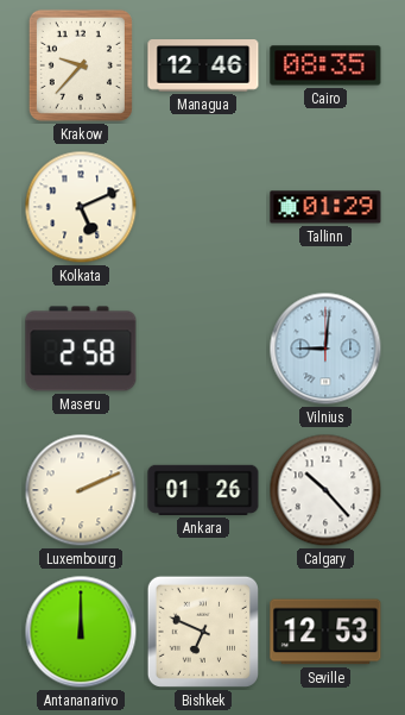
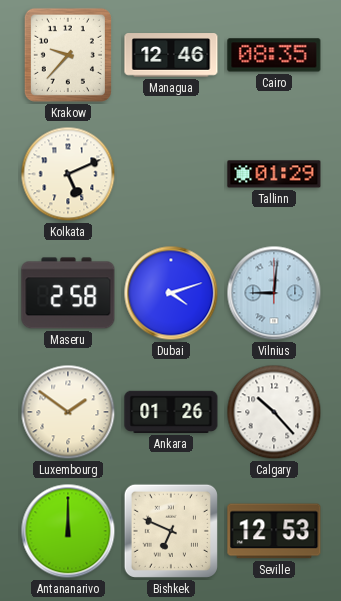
Dubai: none -> 4:12 (171, 293)
Luxembourg: 2:11 -> 1:51 (68, 412)
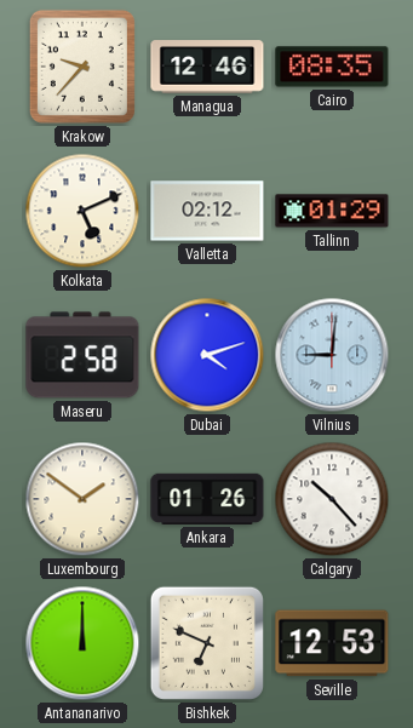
Valletta: none -> 02:12 (207, 211)
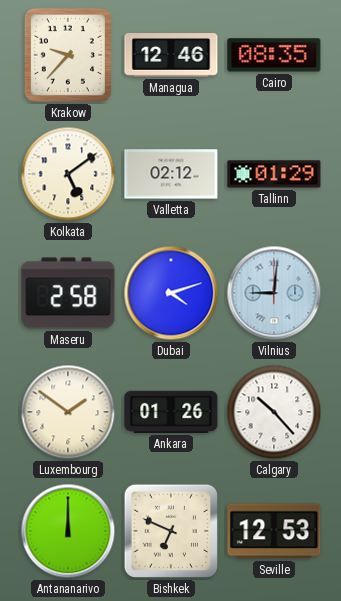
Kolkata: 5:11 -> 5:09 (68, 174)
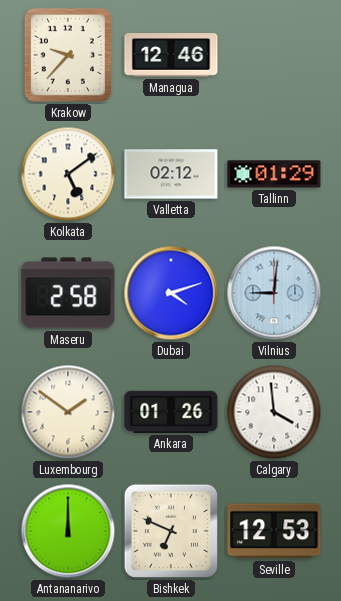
Cairo: 08:35 -> none (274, 55)
Calgary: 10:23 -> 3:59 (274, 412)
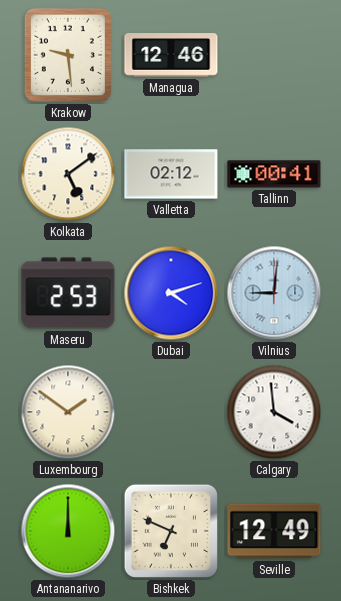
Krakow: 9:37 -> 9:29 (68, 55)
Tallinn: 01:29 -> 00:41 (274, 174)
Maseru: 2:58 -> 2:53 (68, 293)
Ankara: 01:26 -> none (171, 412)
Seville: 12:53 -> 12:49 (274, 531)
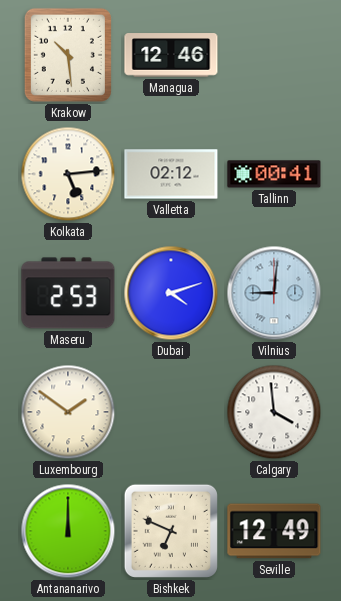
Krakow: 9:29 -> 10:29 (68, 55)
Kolkata: 5:09 -> 5:14 (68, 174)
